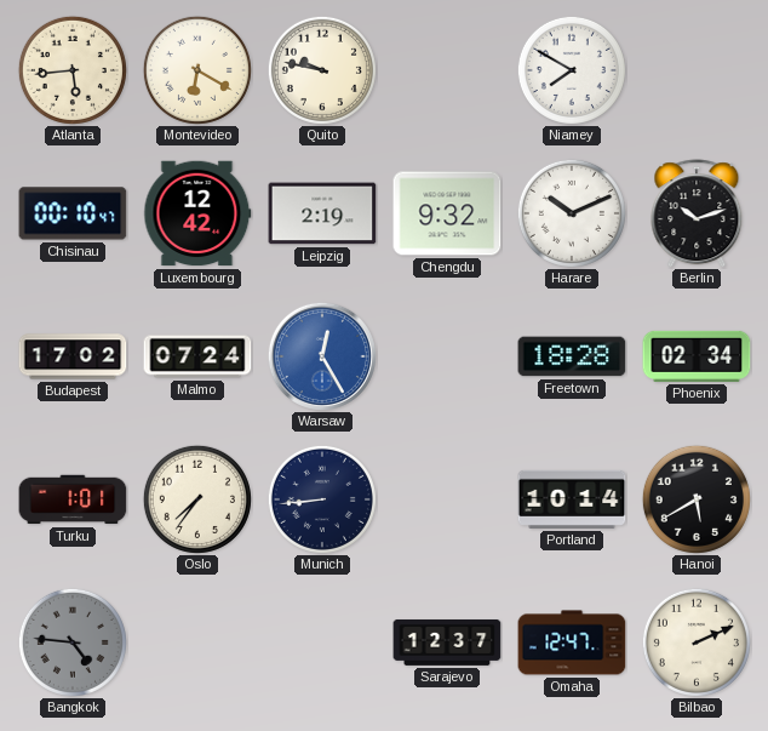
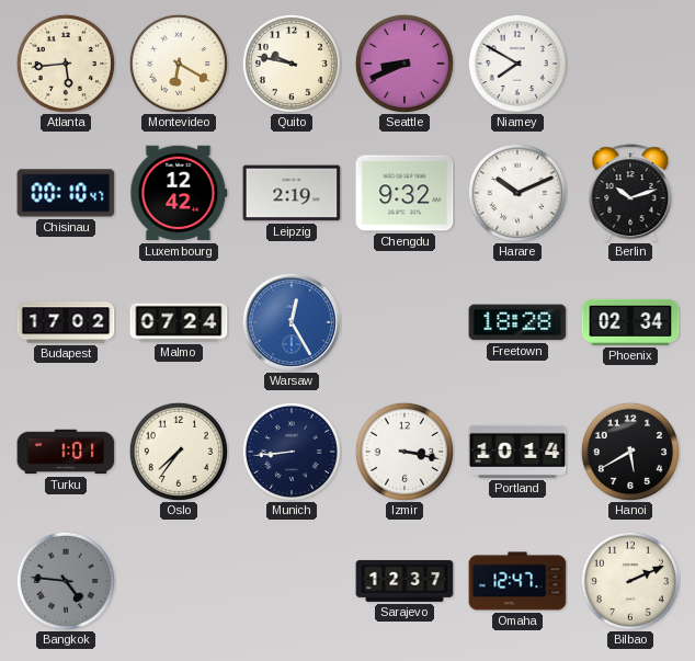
Seattle: none -> 8:41 (405, 64)
Izmir: none -> 3:17 (405, 452)
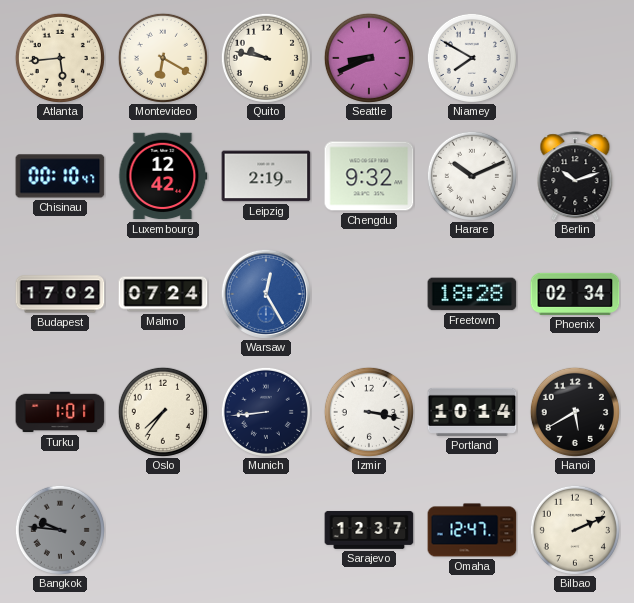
Bangkok: 4:46 -> 9:46 (60, 530)
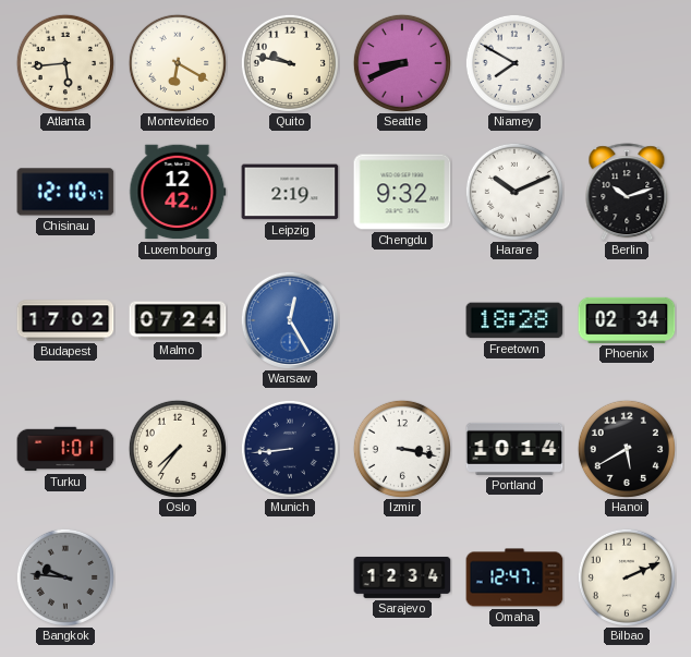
Chisinau: 00:10 -> 12:10 (65, 192)
Sarajevo: 12:37 -> 12:34 (402, 577)
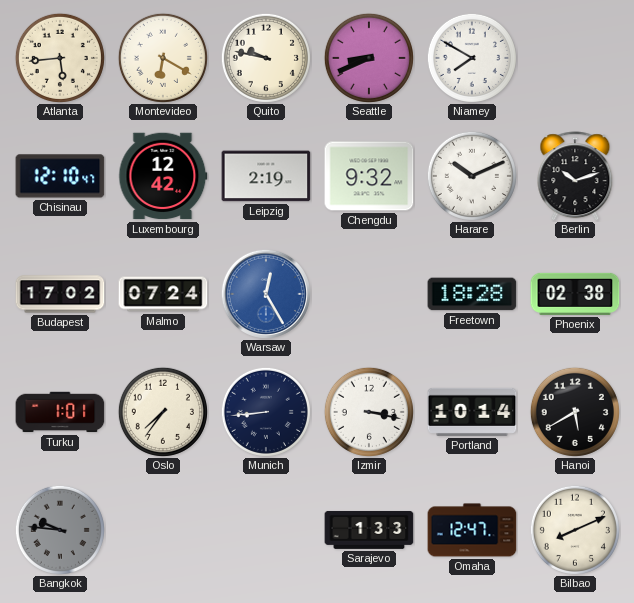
Phoenix: 02:34 -> 02:38 (575, 294)
Sarajevo: 12:34 -> 1:33 (369, 530)
Bilbao: 2:11 -> 8:11 (575, 530)
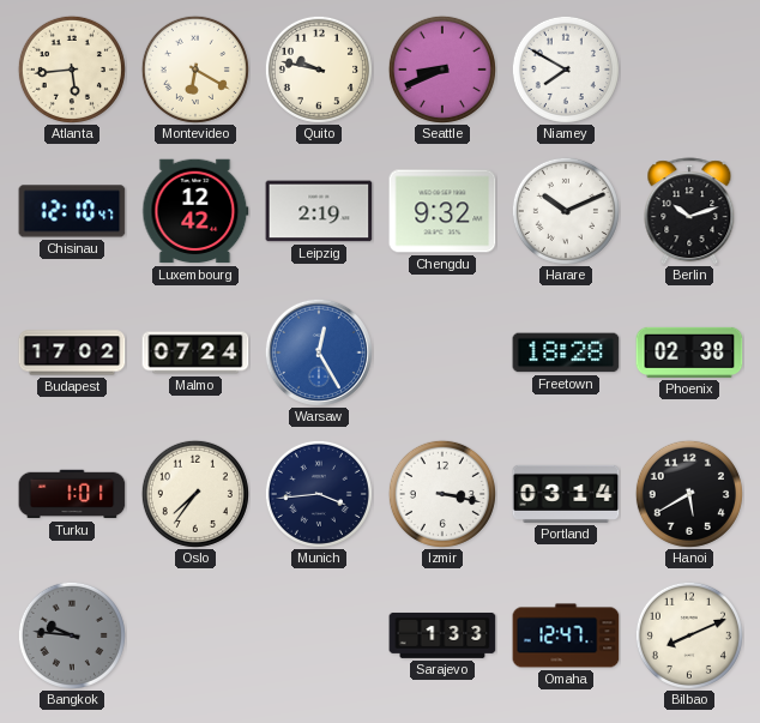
Munich: 8:44 -> 3:44 (319, 494)
Portland: 10:14 -> 03:14 (566, 494)
